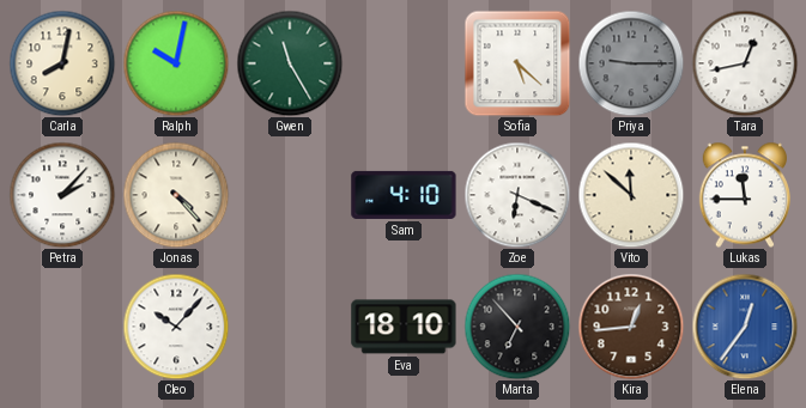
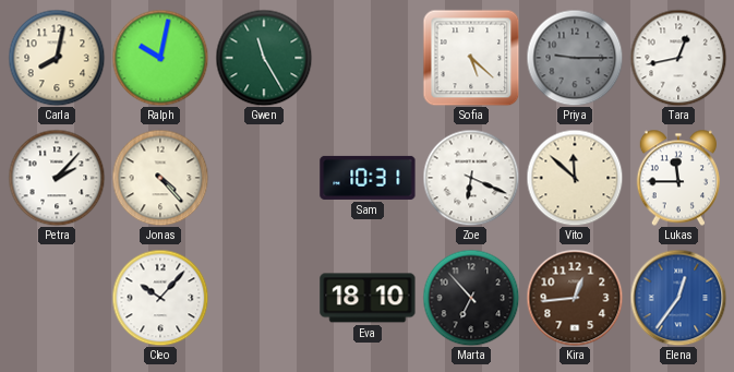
Sam: 4:10 -> 10:31 (368, 178)
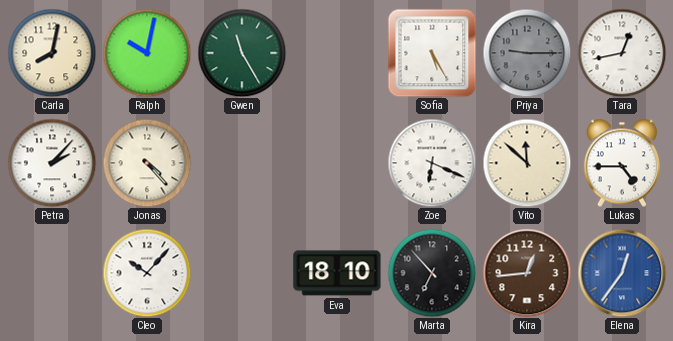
Sofia: 5:22 -> 5:25 (432, 53)
Sam: 10:31 -> none (368, 178)
Lukas: 11:45 -> 4:45 (621, 163)
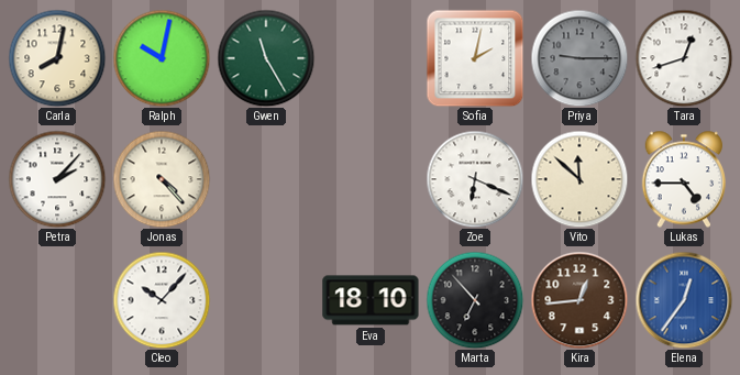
Sofia: 5:25 -> 2:02 (475, 58)
Tara: 12:43 -> 12:42 (684, 58)
